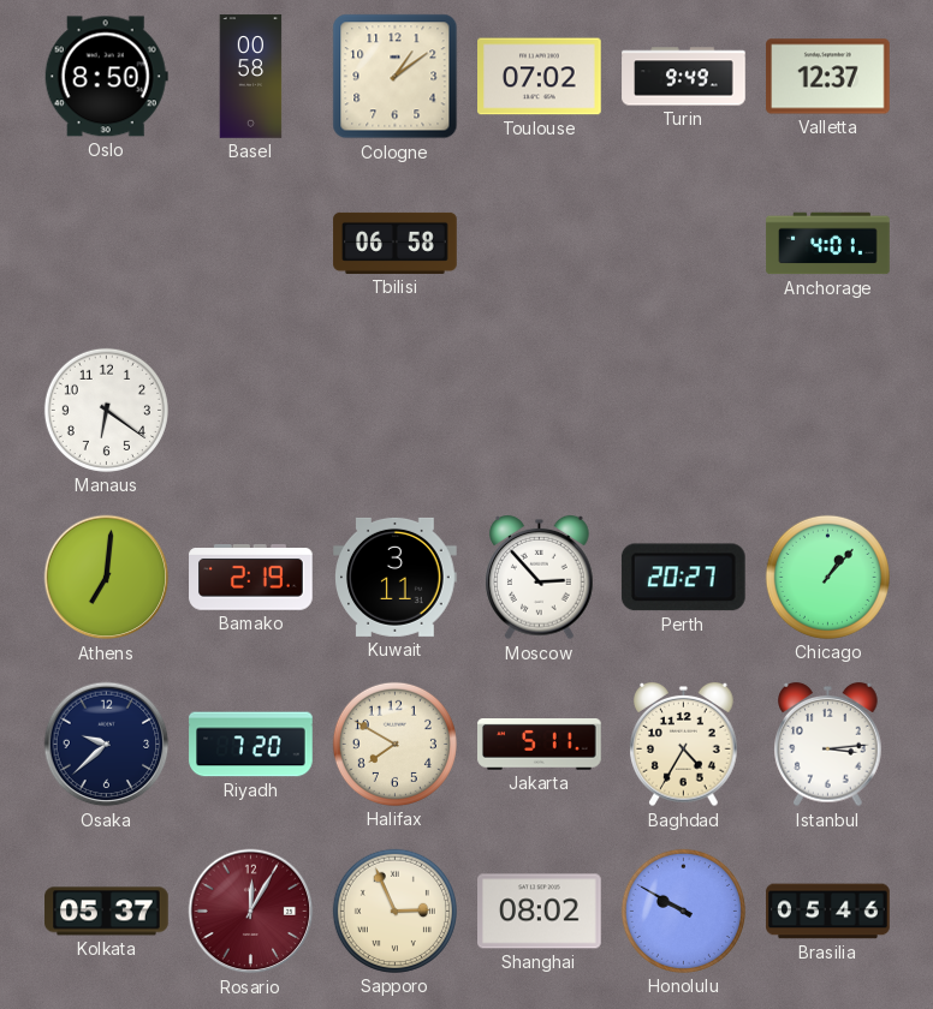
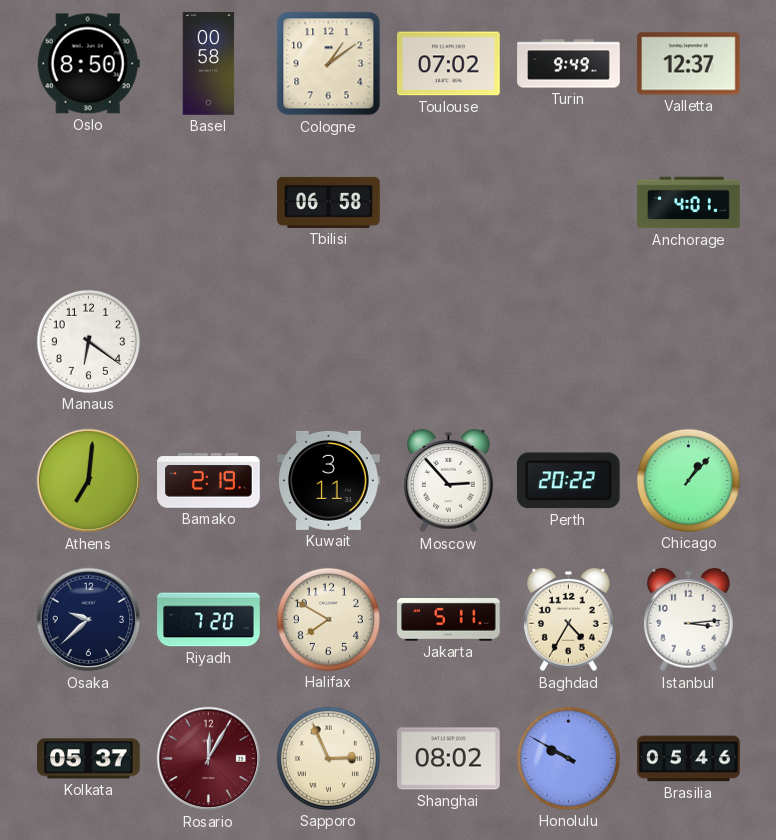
Perth: 20:27 -> 20:22 (568, 481)
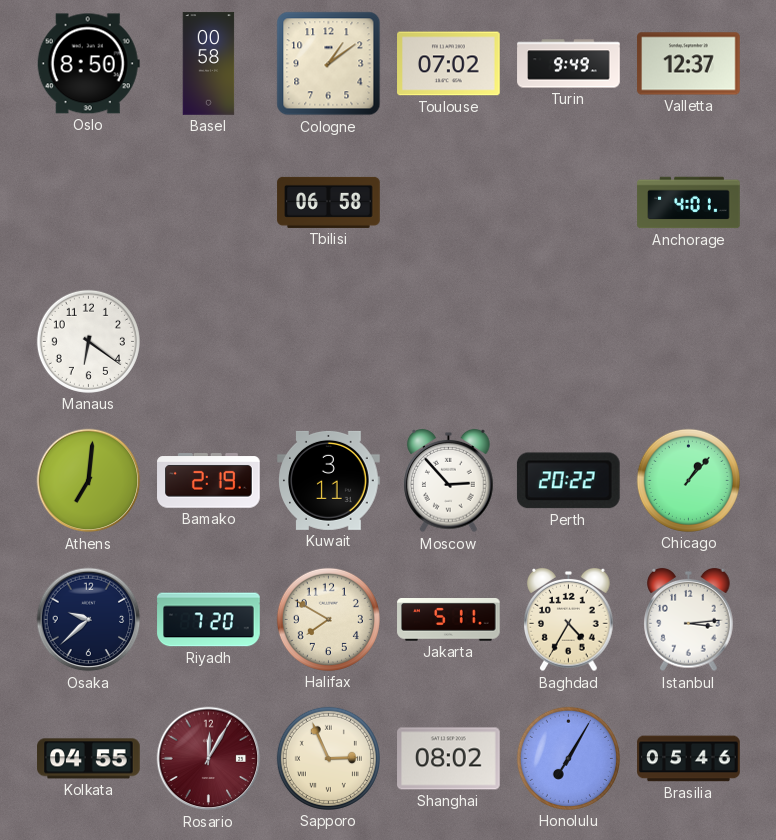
Kolkata: 05:37 -> 04:55 (89, 759)
Honolulu: 9:50 -> 7:05 (568, 758)
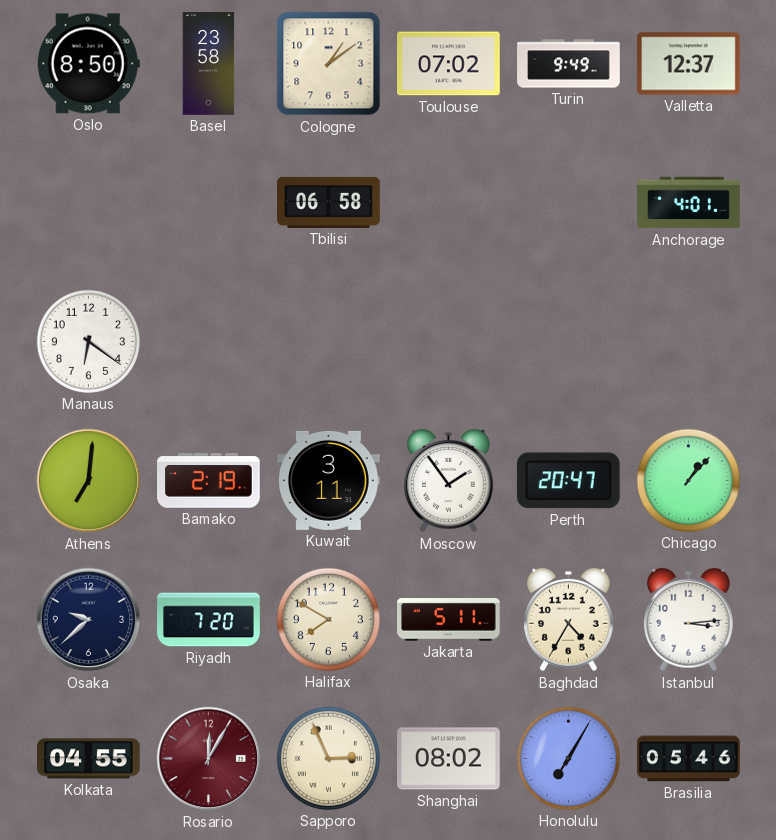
Basel: 00:58 -> 23:58 (209, 64)
Moscow: 2:53 -> 1:54 (449, 481)
Perth: 20:22 -> 20:47 (568, 481)
